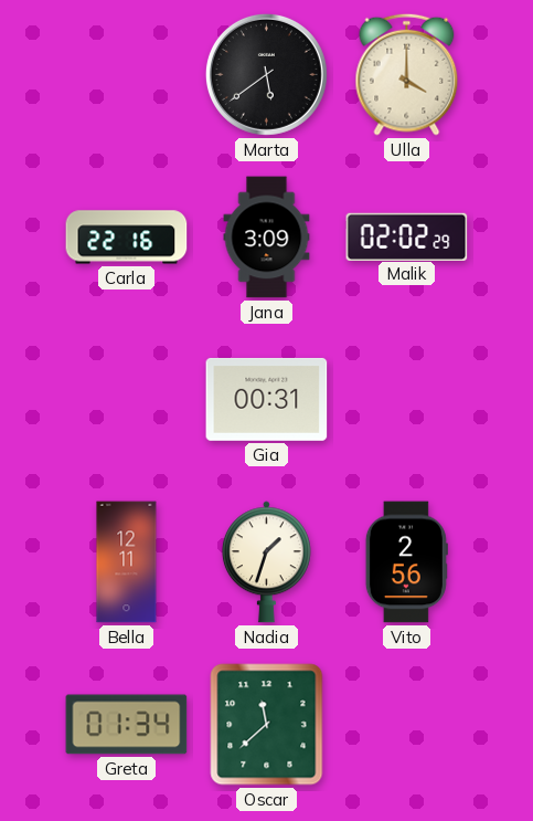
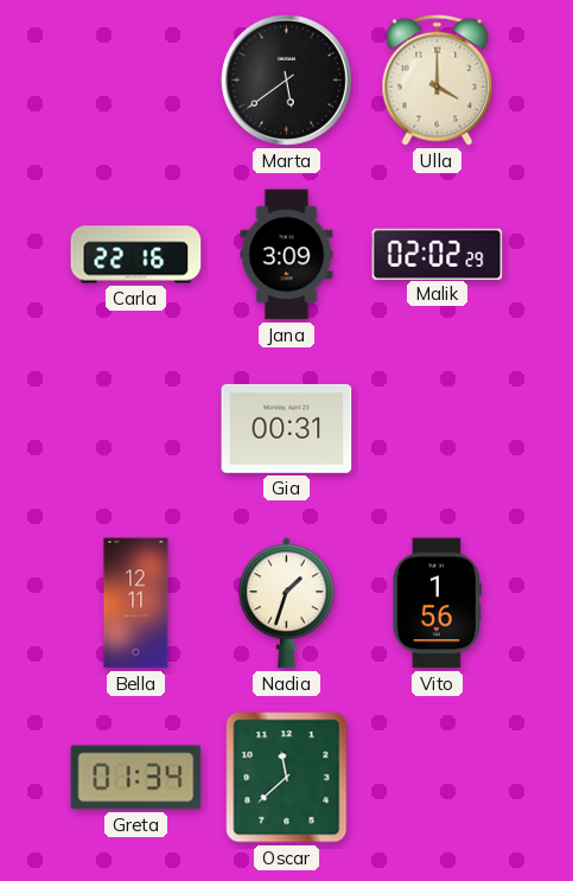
Vito: 2:56 -> 1:56 (437, 604)
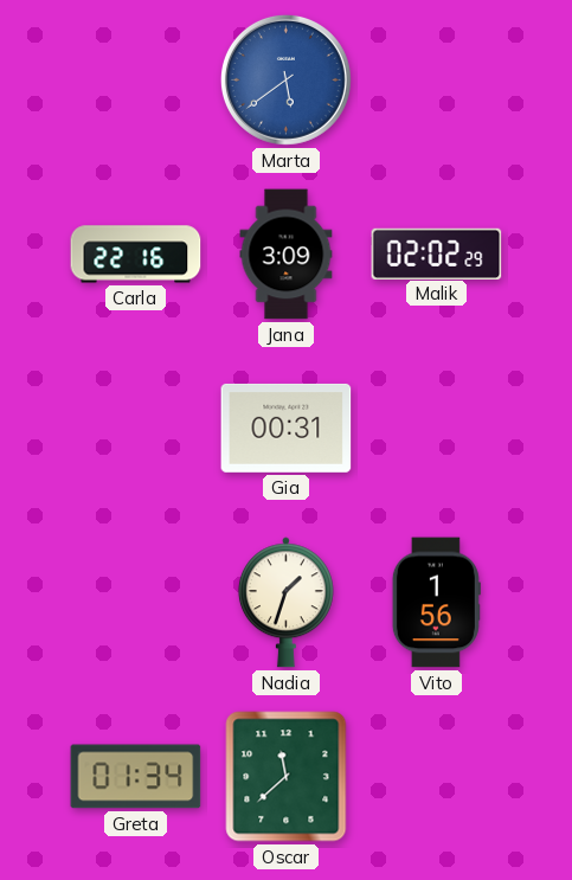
Marta dial: black -> blue (285, 79)
Ulla: 4:00 -> none (438, 79)
Bella: 12:11 -> none (136, 604)
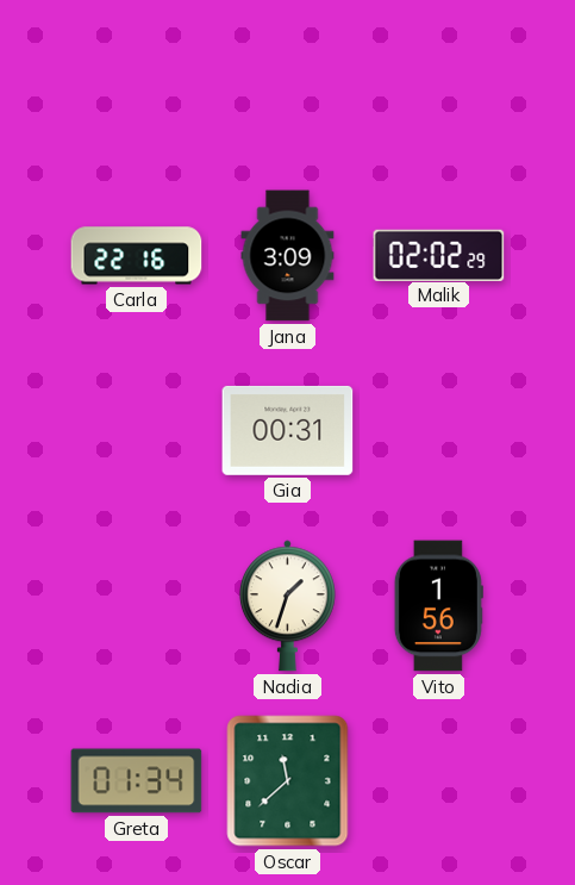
Marta: 5:39 -> none (285, 79)
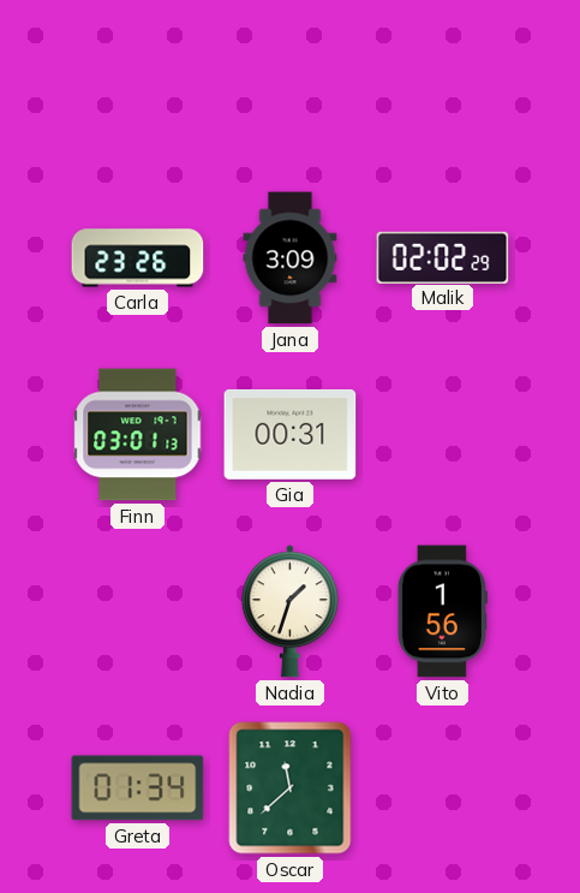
Carla: 22:16 -> 23:26 (138, 258)
Finn: none -> 03:01 (138, 435)
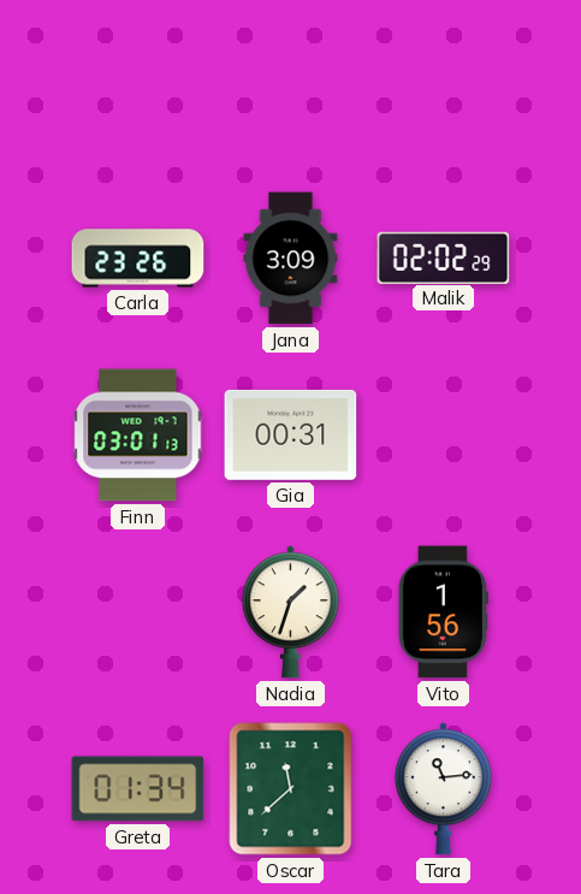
Tara: none -> 11:14 (443, 789)
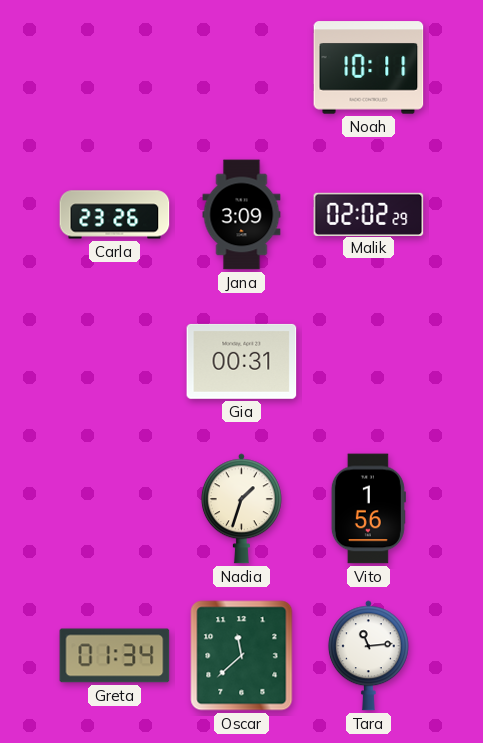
Noah: none -> 10:11 (369, 68)
Finn: 03:01 -> none (138, 436)
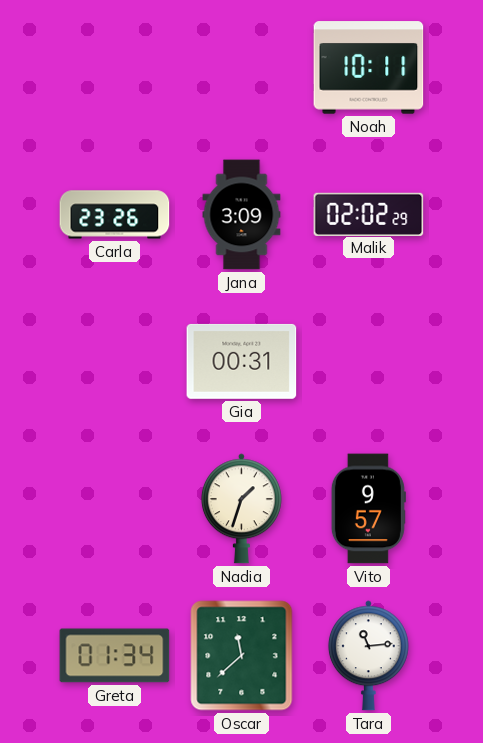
Vito: 1:56 -> 9:57 (368, 509)
